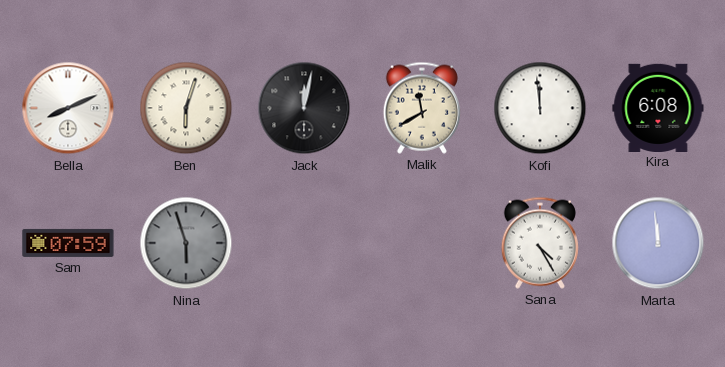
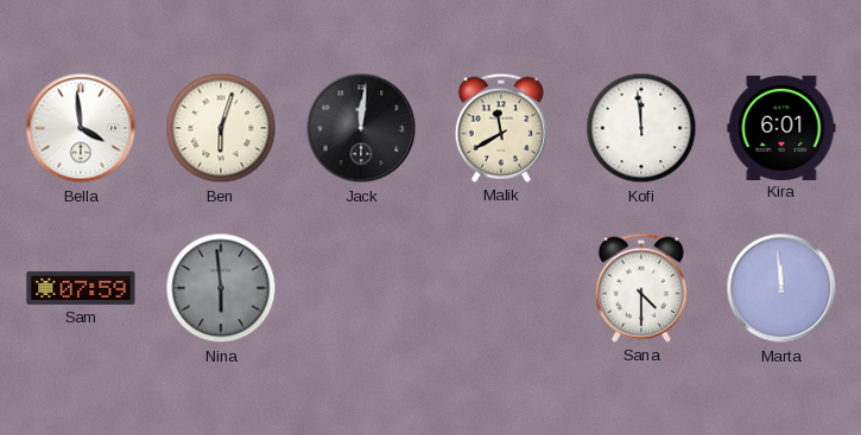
Bella: 8:11 -> 3:59 (81, 128)
Jack: 12:02 -> 12:01 (361, 128)
Kira: 6:08 -> 6:01 (781, 127)
Nina: 5:57 -> 5:59 (221, 288)
Sana: 4:25 -> 4:30 (641, 288)
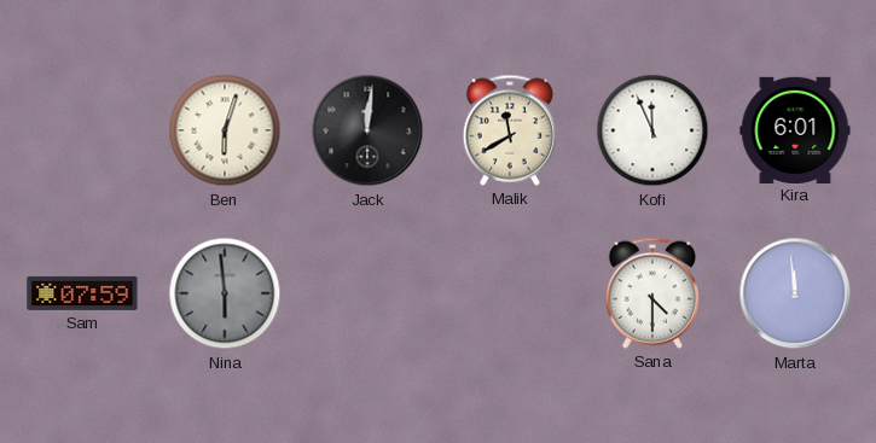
Bella: 3:59 -> none (81, 128)
Kofi: 11:59 -> 11:56 (652, 130)
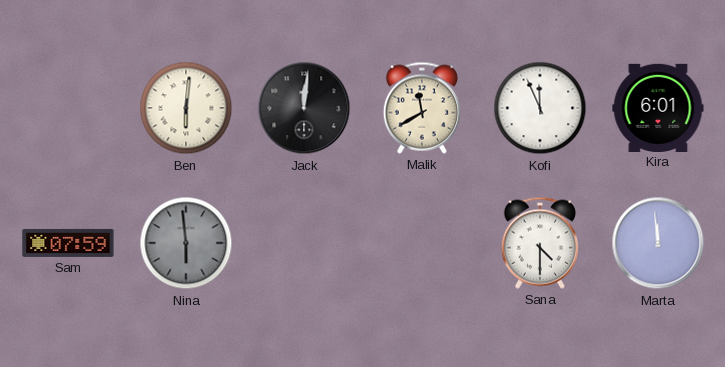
Ben: 6:03 -> 6:01 (186, 108)
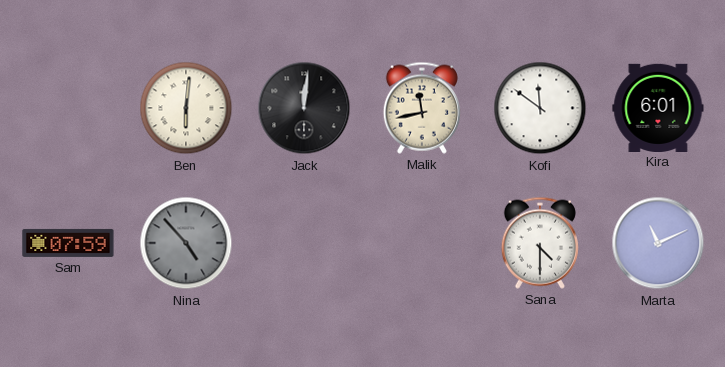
Malik: 11:40 -> 11:43 (422, 108)
Kofi: 11:56 -> 11:51 (540, 108)
Nina: 5:59 -> 4:53 (186, 243)
Marta: 11:59 -> 11:11 (658, 243)
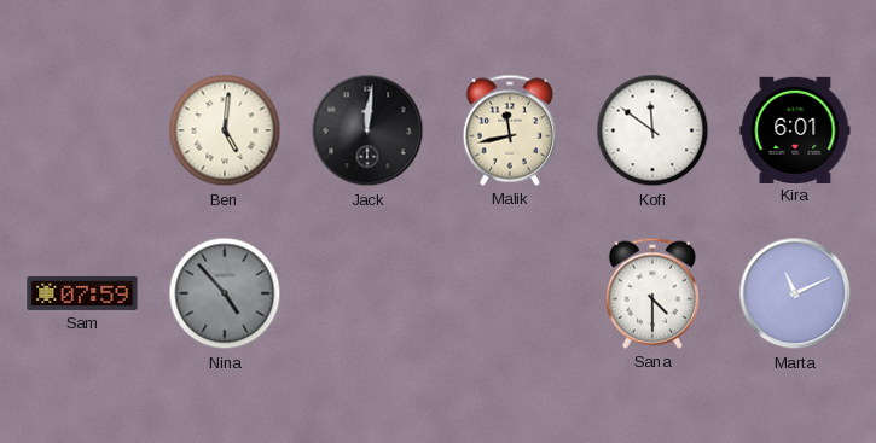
Ben: 6:01 -> 5:01 (225, 130)
